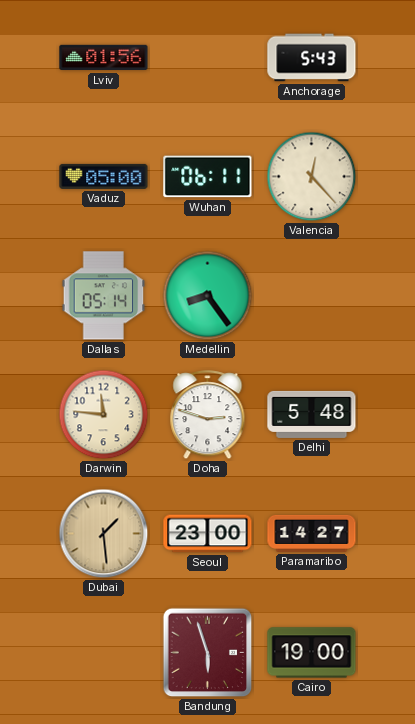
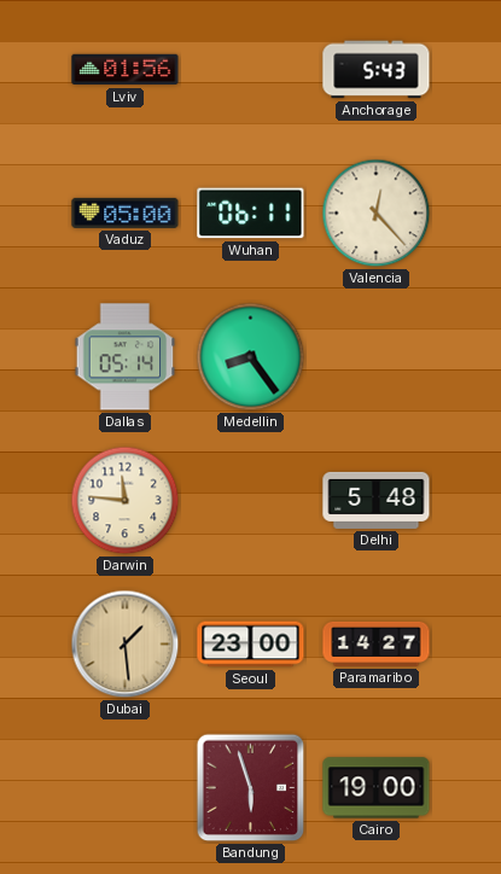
Doha: 2:48 -> none (208, 415)
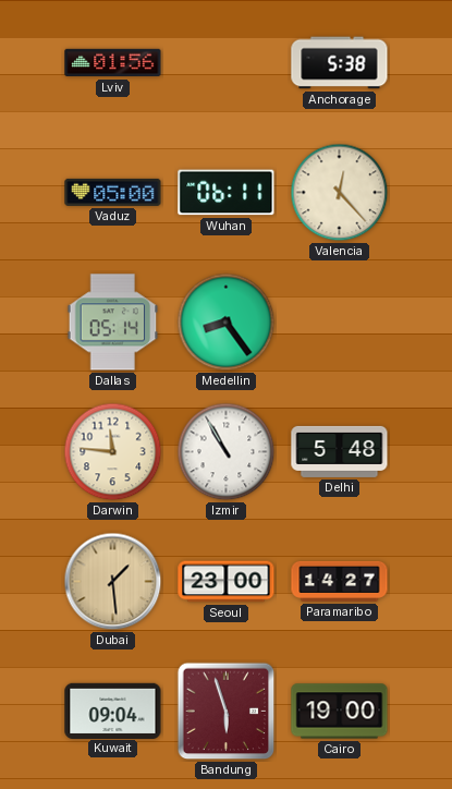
Anchorage: 5:43 -> 5:38 (340, 63)
Izmir: none -> 10:55 (227, 452)
Kuwait: none -> 09:04 (113, 711)
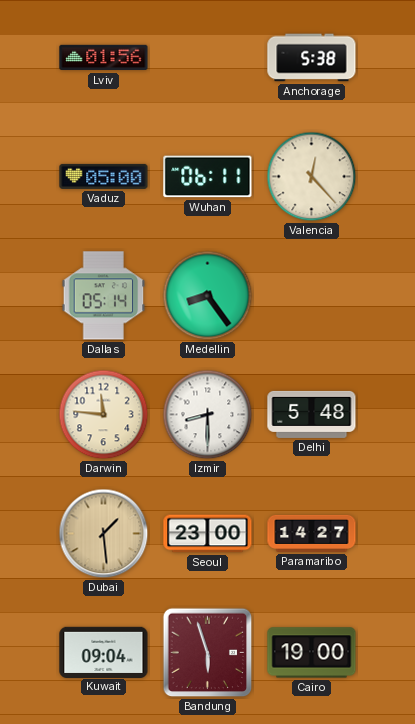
Izmir: 10:55 -> 8:30 (208, 415)
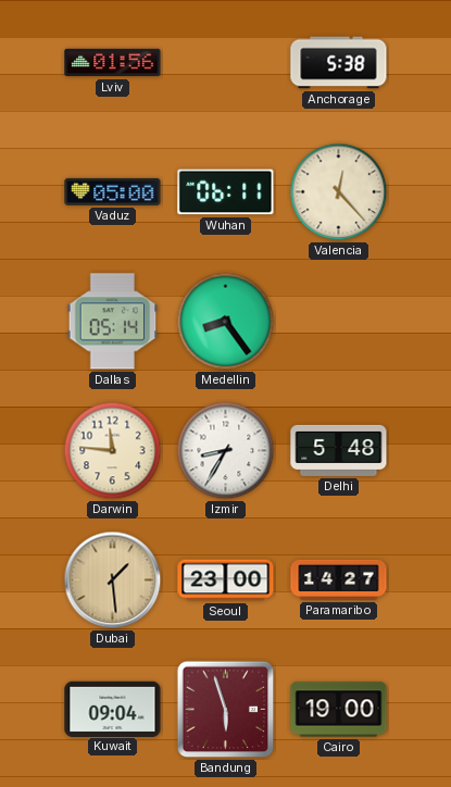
Izmir: 8:30 -> 8:35 (226, 451)
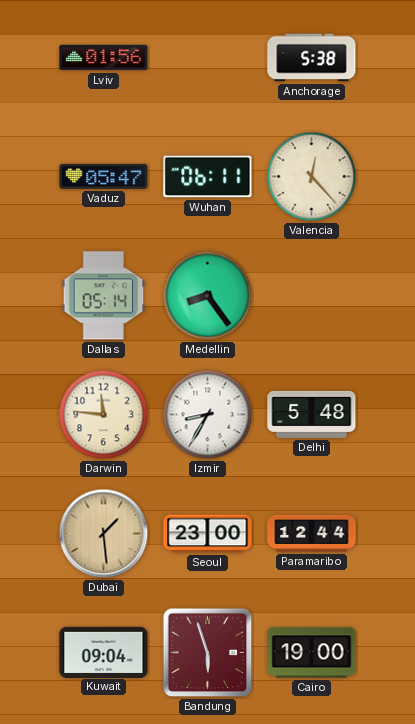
Vaduz: 05:00 -> 05:47 (104, 176)
Paramaribo: 14:27 -> 12:44 (312, 533)
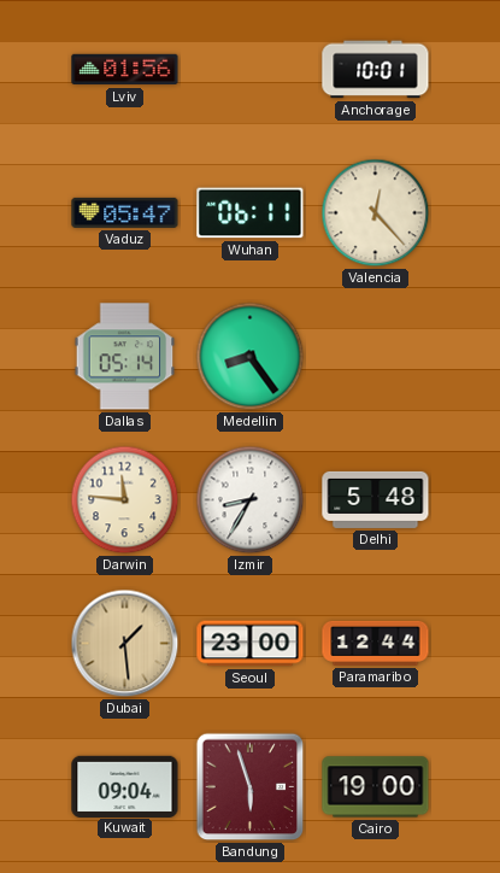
Anchorage: 5:38 -> 10:01 (376, 70)
